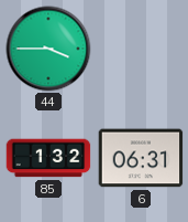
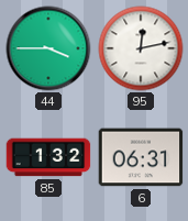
95: none -> 12:13 (141, 48)
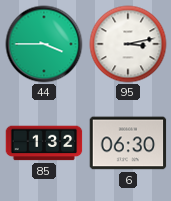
95: 12:13 -> 3:13 (128, 44)
6: 06:31 -> 06:30 (128, 143)
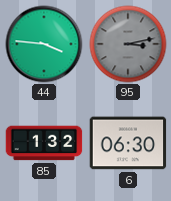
44: 3:45 -> 3:46 (44, 44)
95 dial: white -> grey (128, 44)
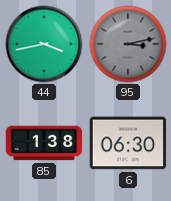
44: 3:46 -> 3:43 (44, 44)
85: 1:32 -> 1:38 (44, 143)
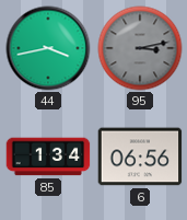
85: 1:38 -> 1:34 (48, 157)
6: 06:30 -> 06:56 (140, 157)
